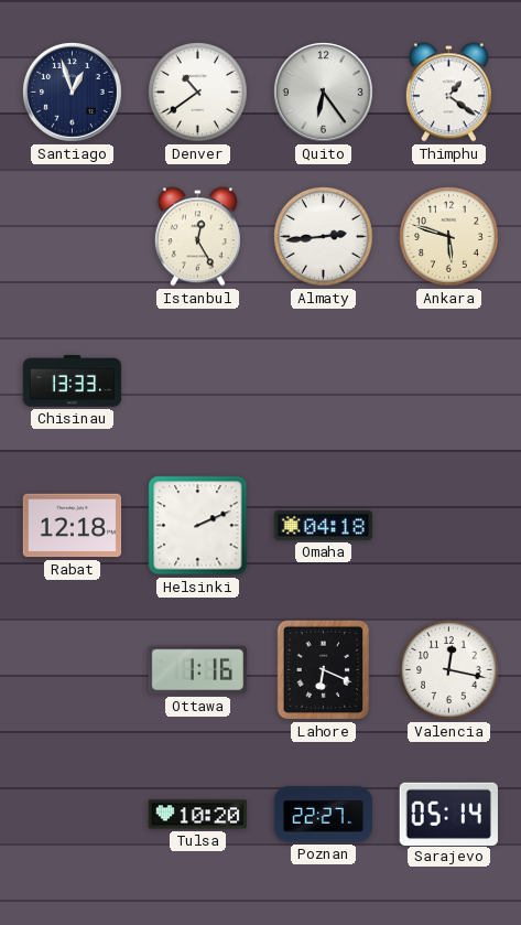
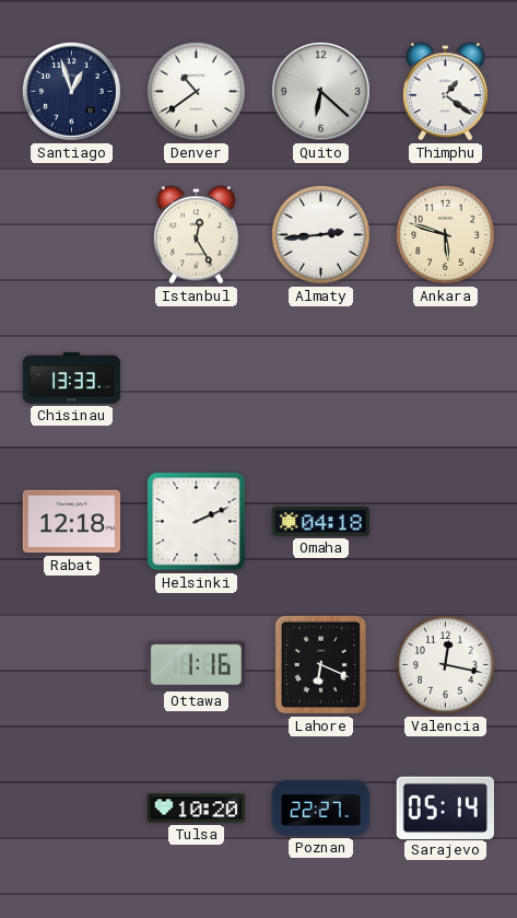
Quito: 6:24 -> 6:22 (321, 92)
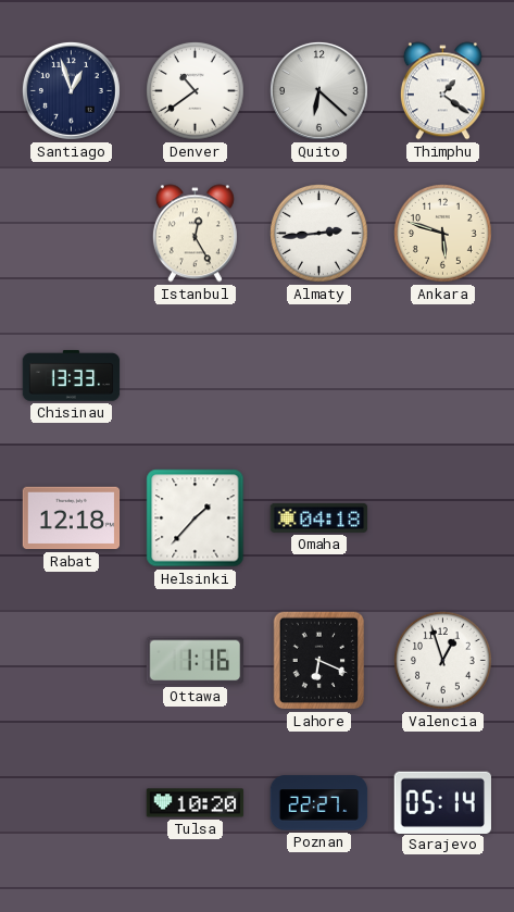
Helsinki: 2:11 -> 1:37 (196, 519)
Valencia: 12:17 -> 12:57 (443, 661)
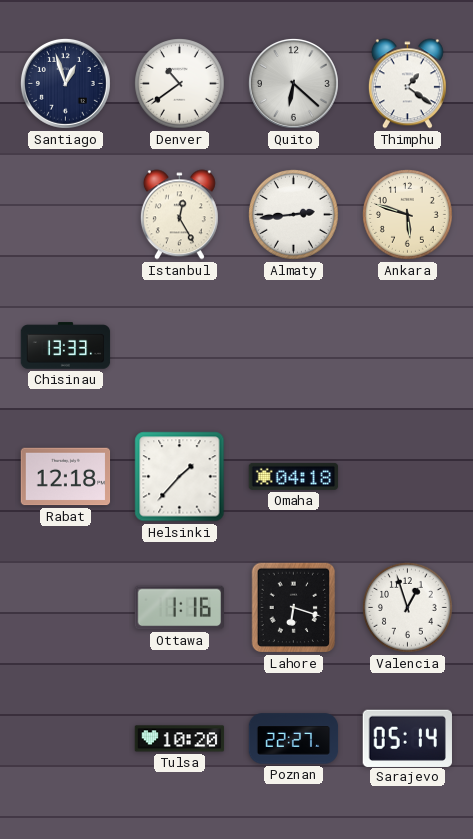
Lahore: 6:19 -> 6:18 (294, 608)
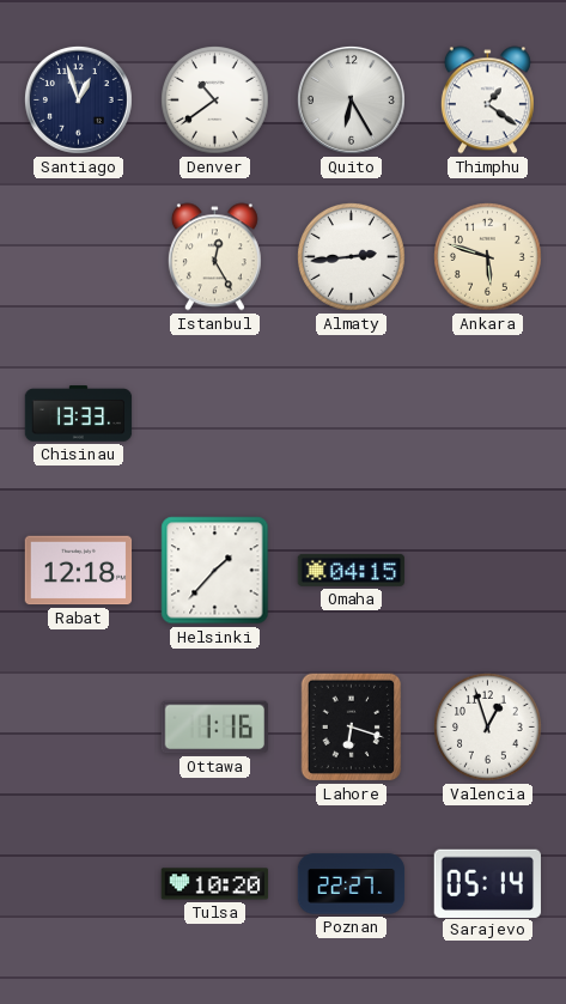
Quito: 6:22 -> 6:25 (352, 101)
Omaha: 04:18 -> 04:15 (352, 570)
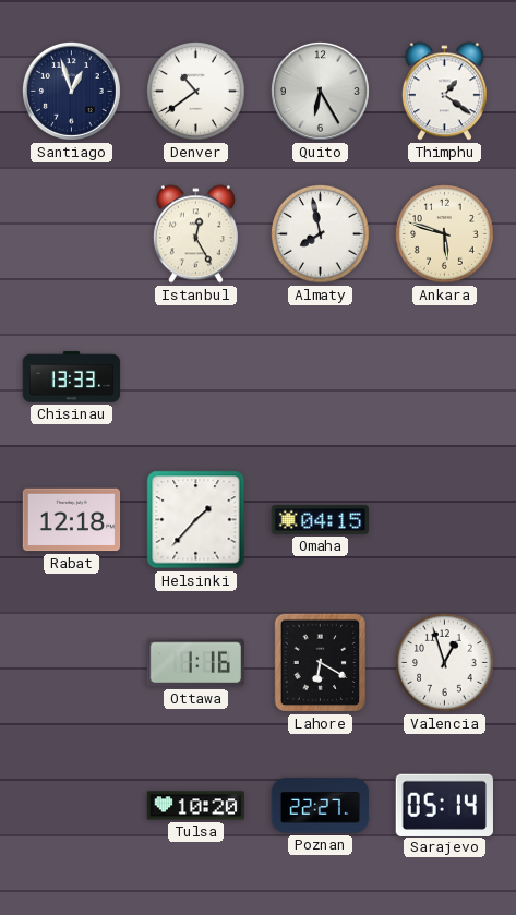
Almaty: 2:44 -> 7:58 (321, 234)
Lahore: 6:18 -> 6:20 (321, 663)
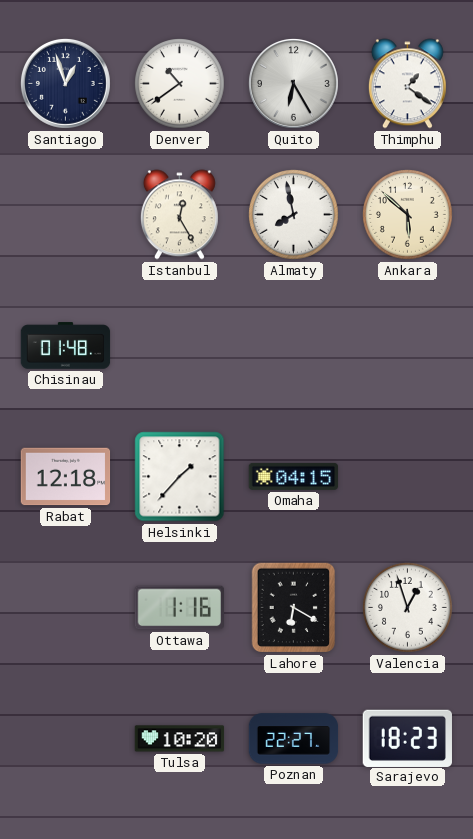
Ankara: 5:48 -> 5:52 (408, 215)
Chisinau: 13:33 -> 01:48 (66, 346)
Sarajevo: 05:14 -> 18:23 (407, 738)
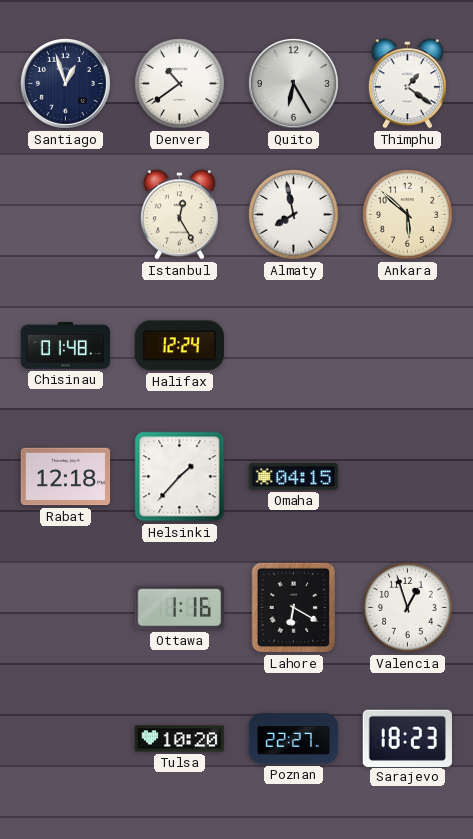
Halifax: none -> 12:24 (179, 346)
